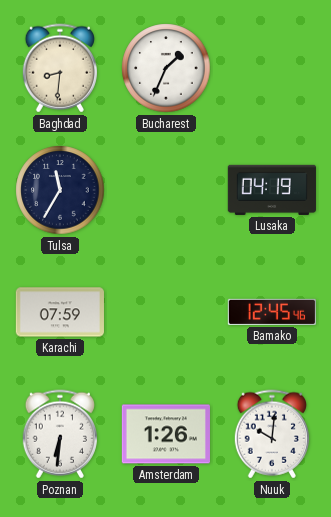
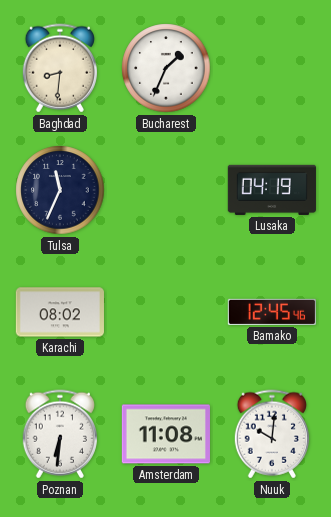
Tulsa: 11:35 -> 11:34 (60, 190)
Karachi: 07:59 -> 08:02 (60, 312)
Amsterdam: 1:26 -> 11:08 (166, 434)
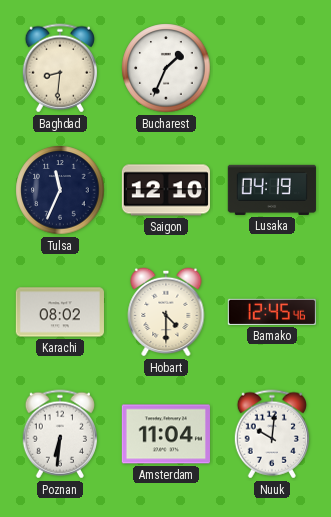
Saigon: none -> 12:10 (166, 190)
Hobart: none -> 4:30 (166, 312)
Amsterdam: 11:08 -> 11:04 (166, 434)
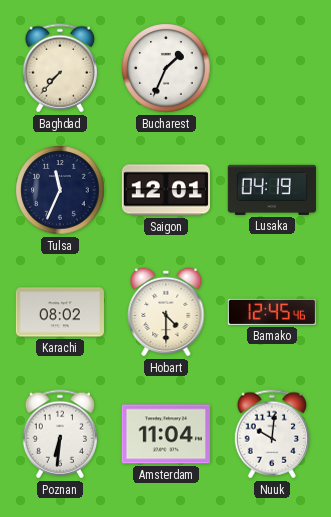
Baghdad: 8:31 -> 7:37 (60, 68)
Saigon: 12:10 -> 12:01 (166, 190)
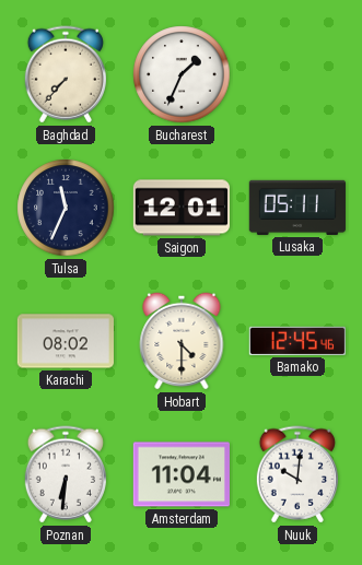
Lusaka: 04:19 -> 05:11 (297, 208)
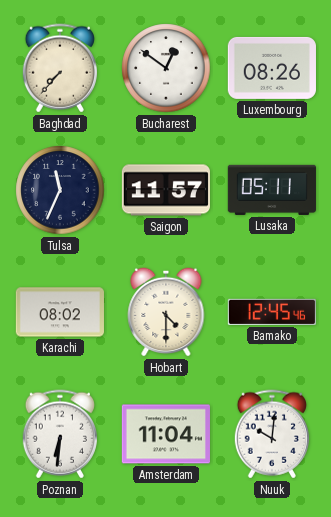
Bucharest: 1:34 -> 12:51 (166, 68)
Luxembourg: none -> 08:26 (272, 68)
Saigon: 12:01 -> 11:57 (166, 190)
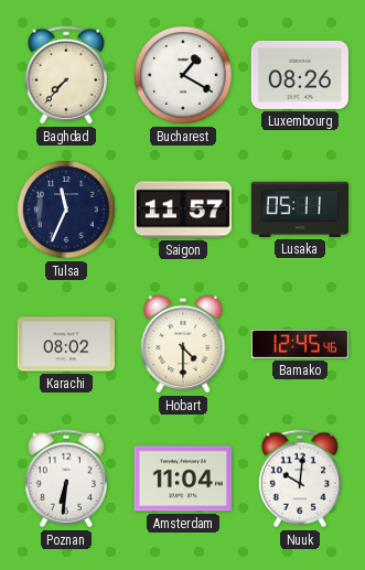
Bucharest: 12:51 -> 1:20 (183, 75)
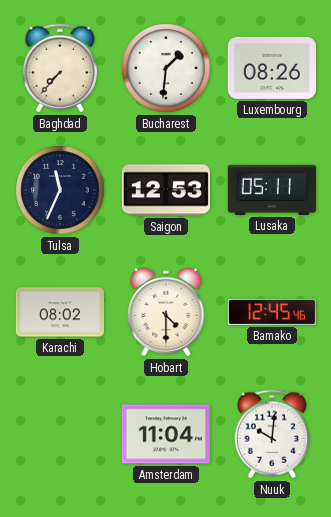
Bucharest: 1:20 -> 1:31 (166, 68)
Saigon: 11:57 -> 12:53 (166, 190)
Poznan: 6:31 -> none (66, 478)
